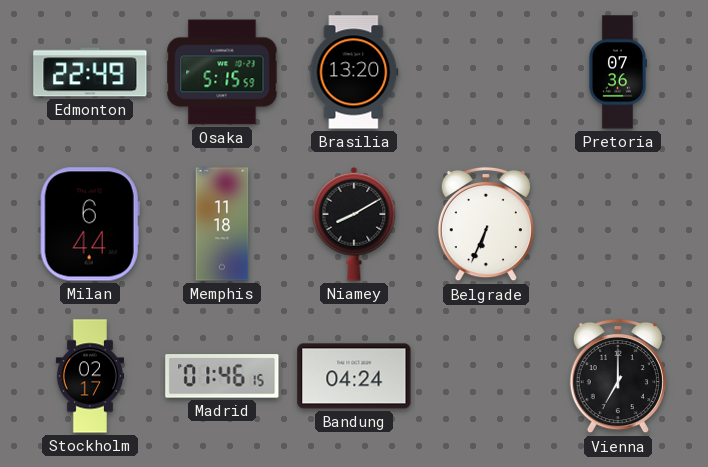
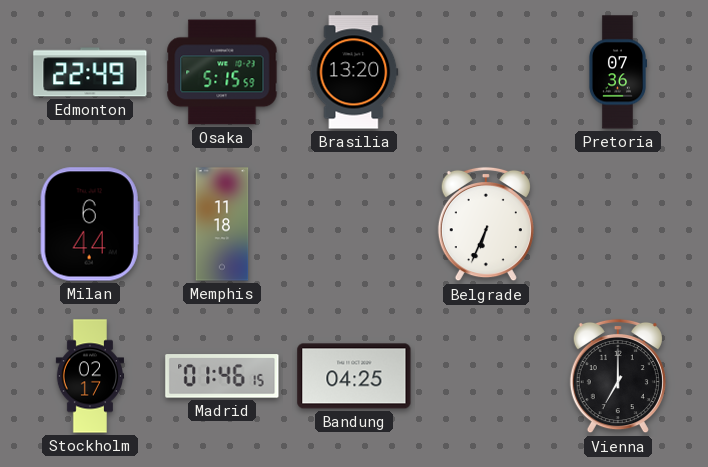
Niamey: 8:10 -> none (354, 224)
Bandung: 04:24 -> 04:25 (354, 376)
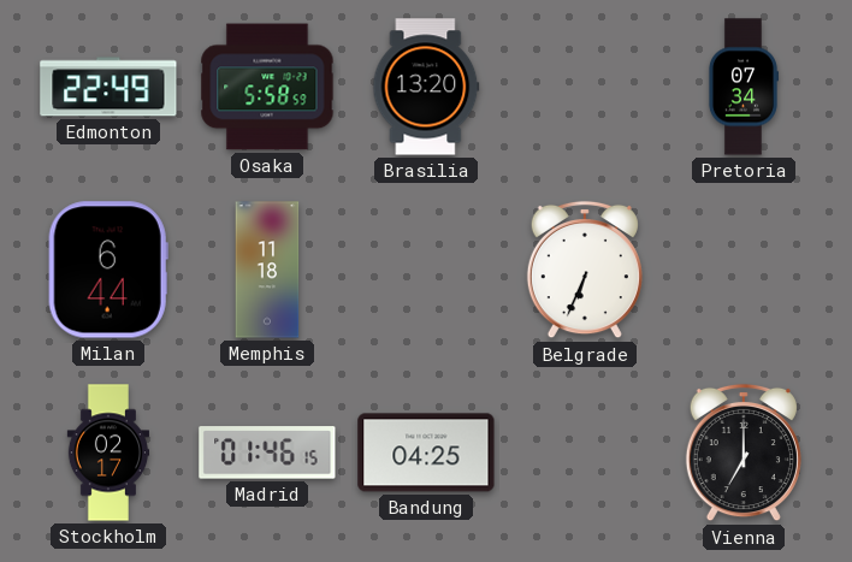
Osaka: 5:15 -> 5:58 (267, 87)
Pretoria: 07:36 -> 07:34 (742, 87)
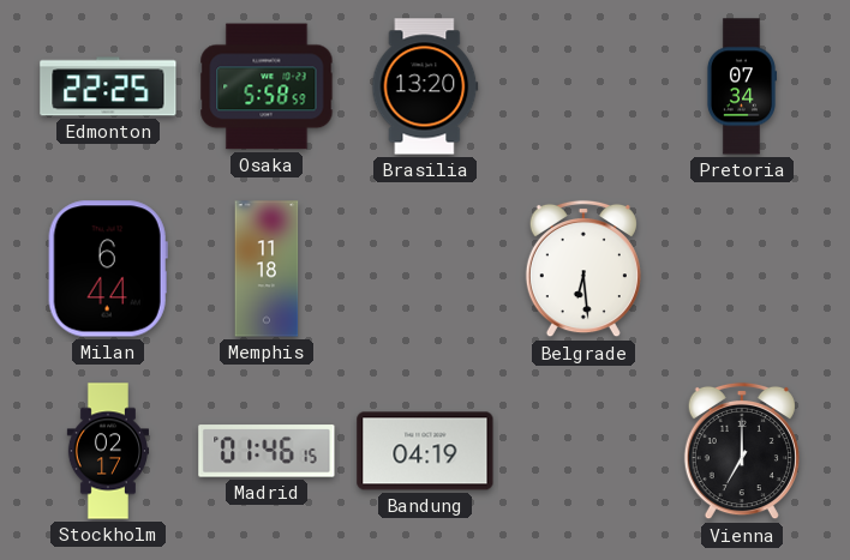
Edmonton: 22:49 -> 22:25 (108, 86)
Belgrade: 6:34 -> 6:29 (583, 269)
Bandung: 04:25 -> 04:19 (425, 451)
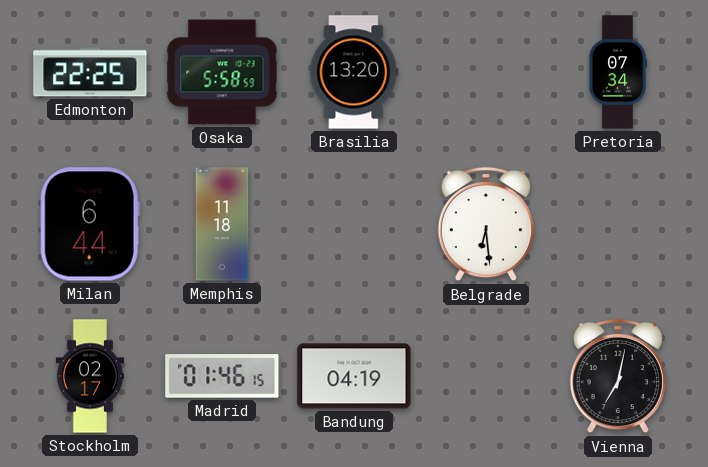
Vienna: 7:00 -> 7:02 (618, 376)
